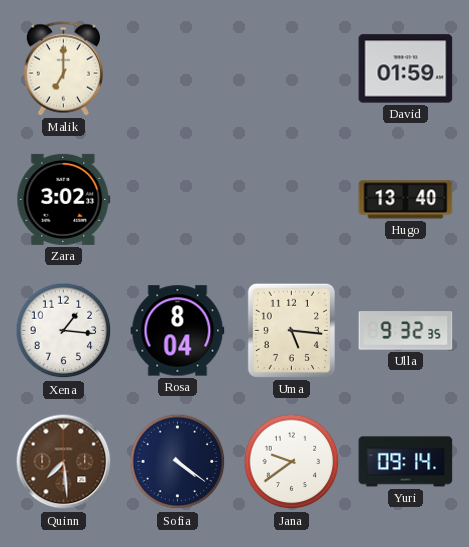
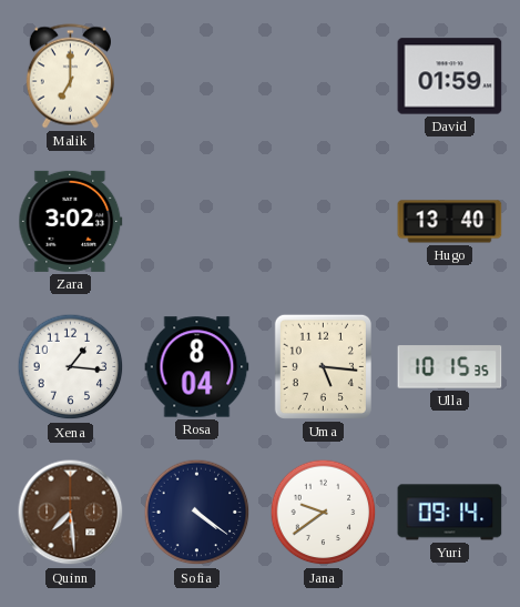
Ulla: 9:32 -> 10:15 (450, 367)
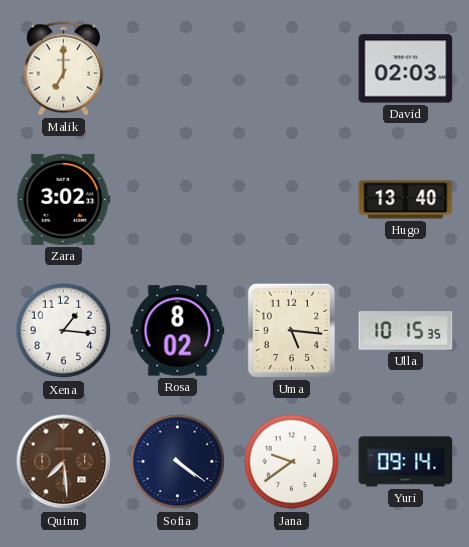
David: 01:59 -> 02:03 (406, 69)
Rosa: 8:04 -> 8:02 (178, 331)
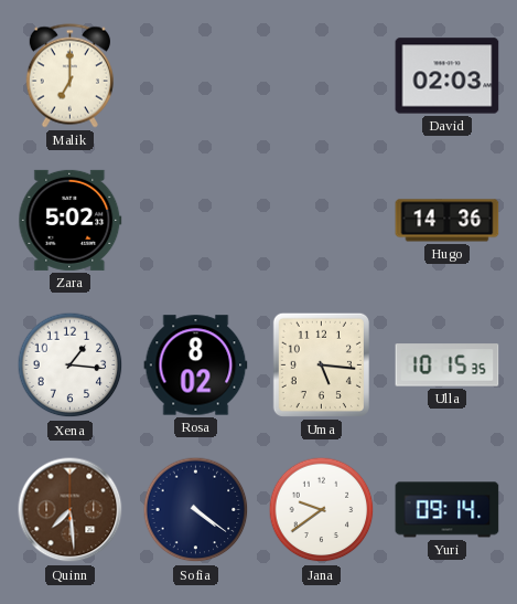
Zara: 3:02 -> 5:02 (71, 220)
Hugo: 13:40 -> 14:36 (448, 221)
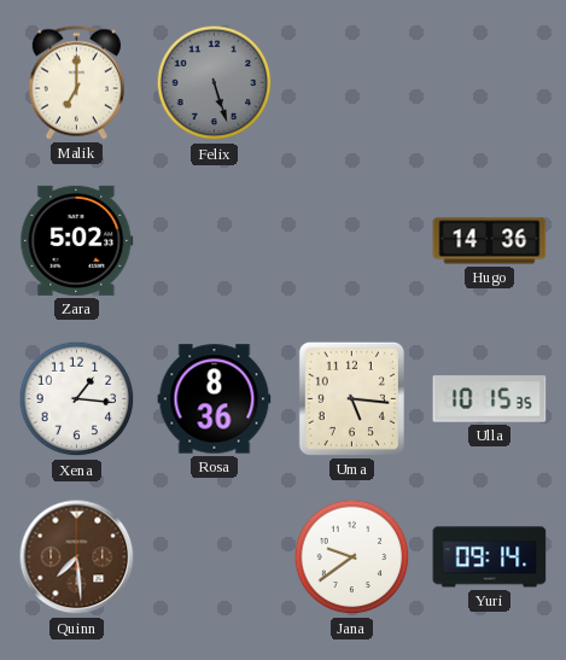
Felix: none -> 5:27 (215, 83)
David: 02:03 -> none (448, 76)
Rosa: 8:02 -> 8:36 (215, 399)
Sofia: 4:21 -> none (196, 510)
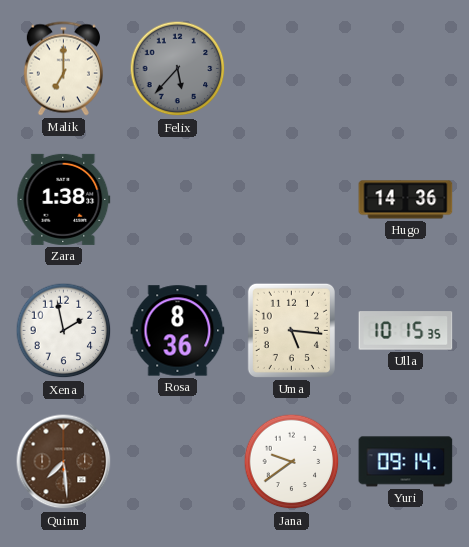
Felix: 5:27 -> 5:37 (178, 69)
Zara: 5:02 -> 1:38 (64, 199)
Xena: 1:16 -> 1:58 (64, 331)
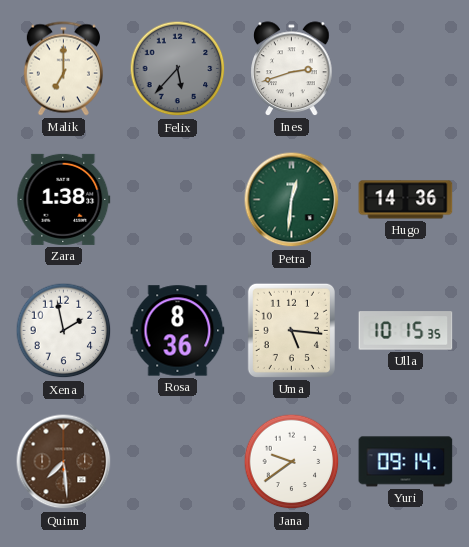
Ines: none -> 2:42 (292, 69)
Petra: none -> 12:31 (292, 200)
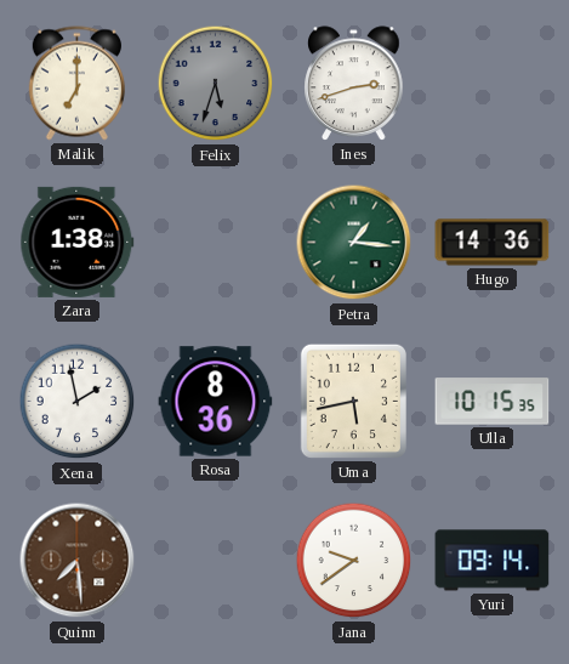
Felix: 5:37 -> 5:33 (216, 84)
Petra: 12:31 -> 1:16 (354, 243)
Uma: 5:16 -> 5:43 (353, 401)
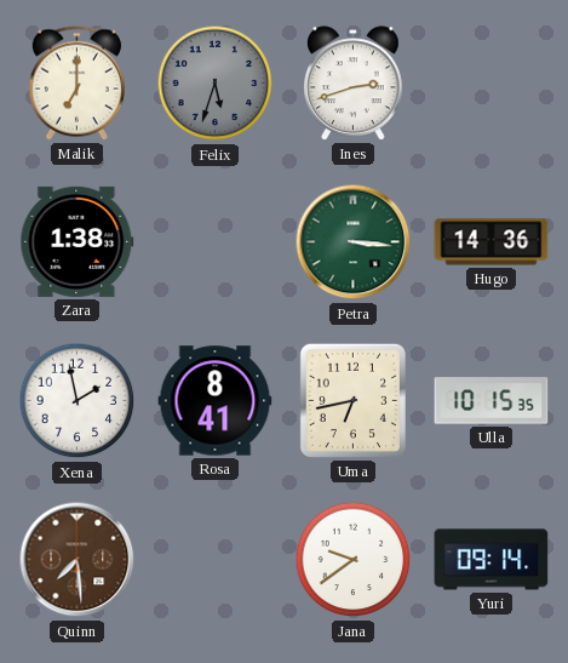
Petra: 1:16 -> 3:16 (354, 242)
Rosa: 8:36 -> 8:41 (216, 401)
Uma: 5:43 -> 6:43 (352, 400)
